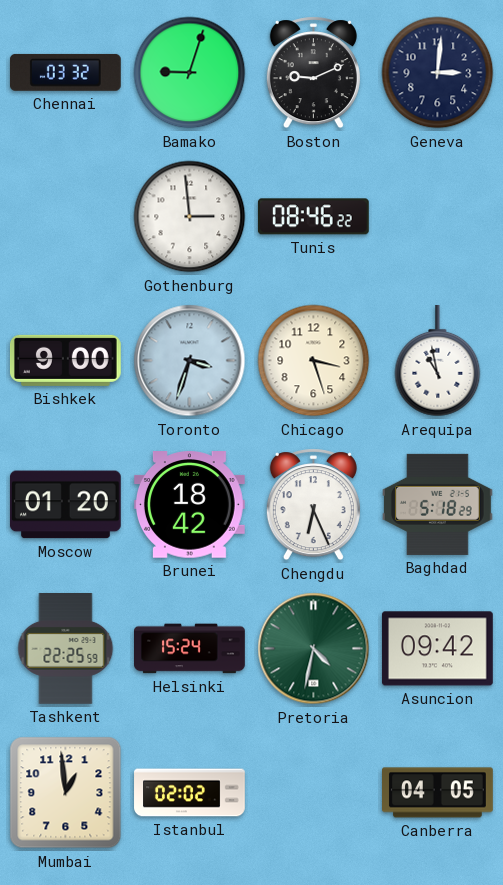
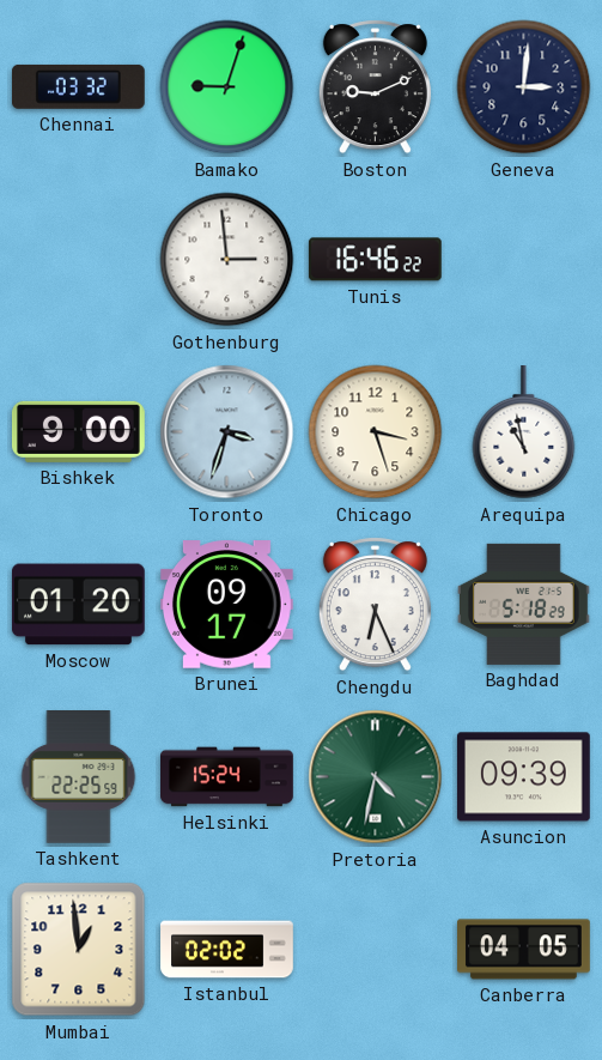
Tunis: 08:46 -> 16:46 (375, 260)
Brunei: 18:42 -> 09:17 (226, 605)
Asuncion: 09:42 -> 09:39 (523, 777)
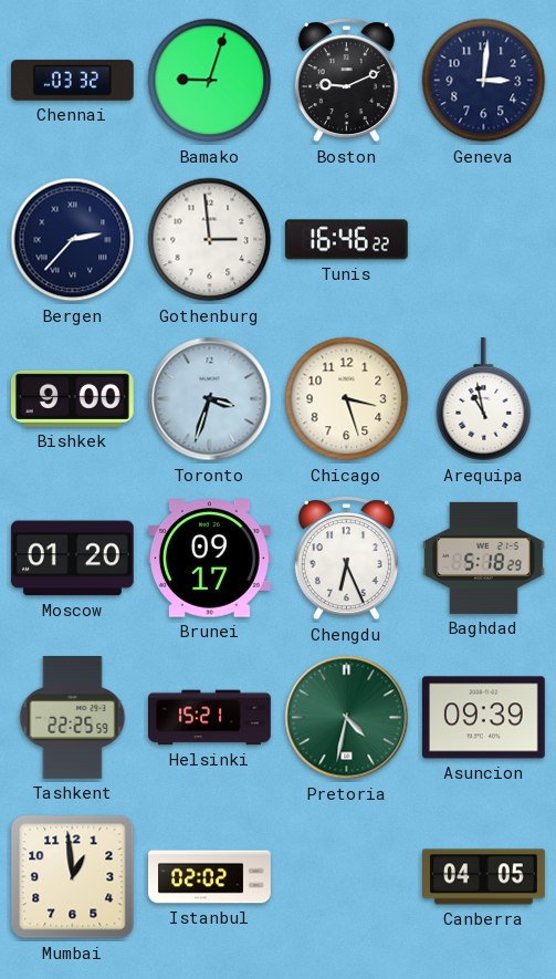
Bergen: none -> 2:37 (73, 240)
Helsinki: 15:24 -> 15:21 (210, 718)
